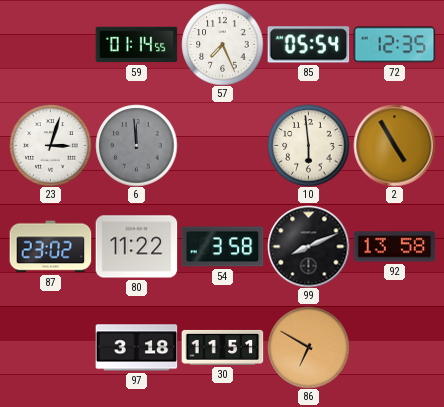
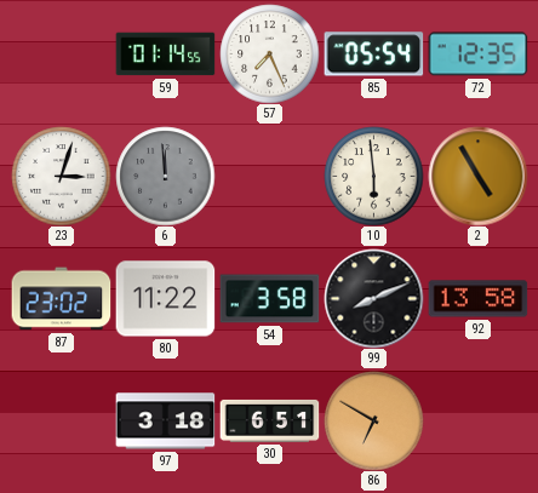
30: 11:51 -> 6:51 (269, 420)
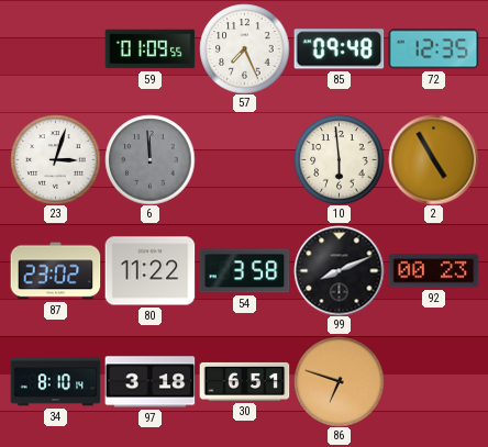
59: 01:14 -> 01:09 (149, 49)
85: 05:54 -> 09:48 (339, 49)
92: 13:58 -> 00:23 (433, 271)
34: none -> 8:10 (55, 382)
86: 6:50 -> 6:48 (339, 381)
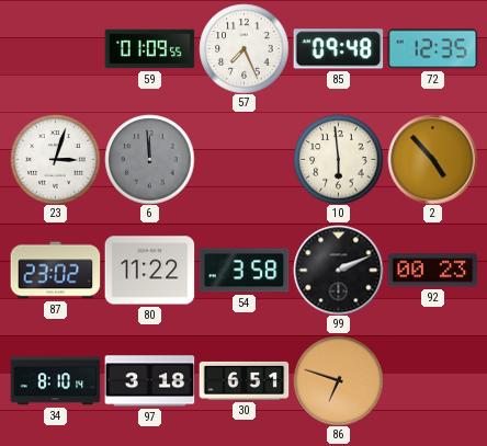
2: 4:55 -> 4:53 (432, 159)
99: 8:11 -> 2:11 (338, 270)
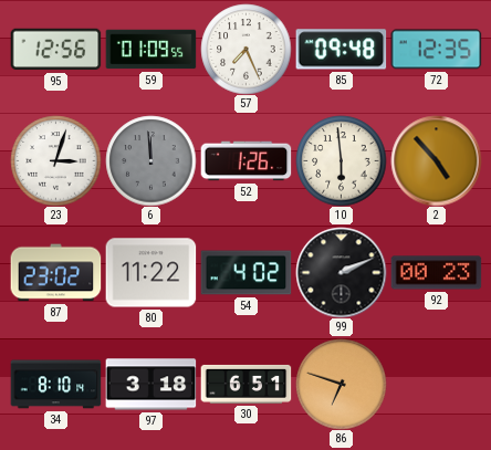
95: none -> 12:56 (55, 50)
52: none -> 1:26 (245, 161)
54: 3:58 -> 4:02 (245, 273)
